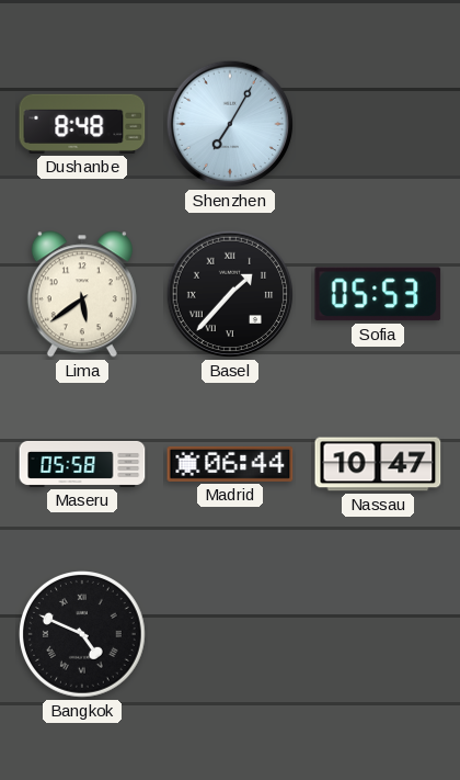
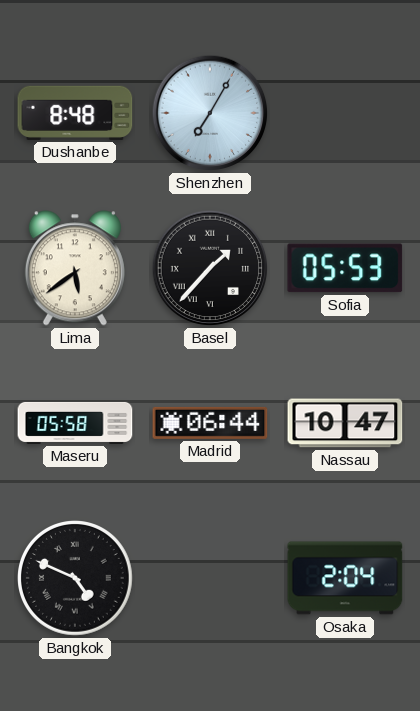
Osaka: none -> 2:04 (345, 578)
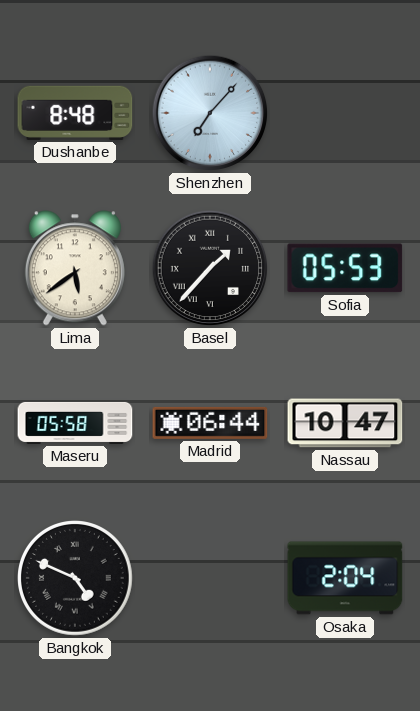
Shenzhen: 7:05 -> 7:07 (210, 113)
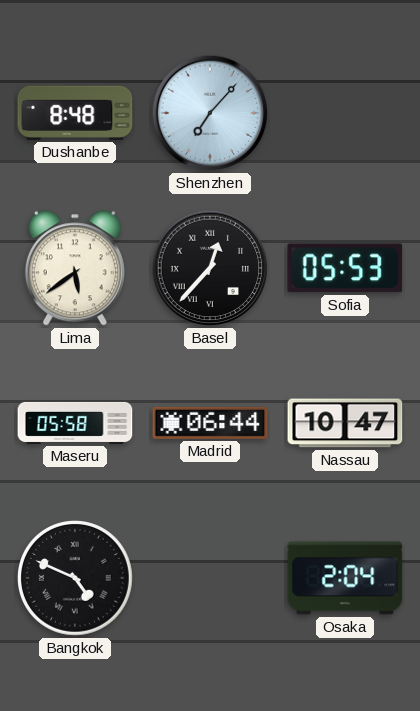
Basel: 1:37 -> 12:37 (210, 268)
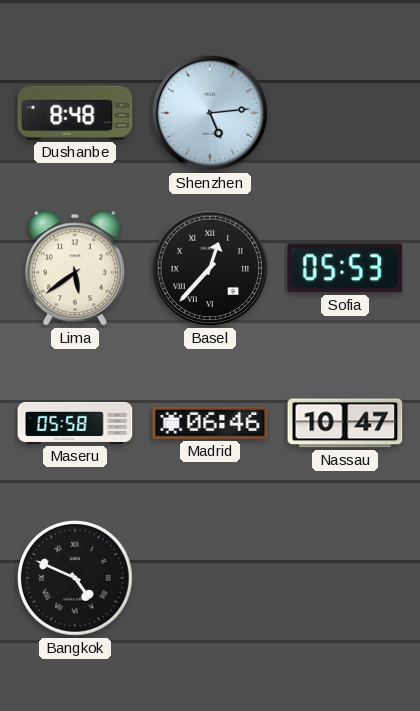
Shenzhen: 7:07 -> 5:14 (210, 113)
Madrid: 06:44 -> 06:46 (210, 423)
Osaka: 2:04 -> none (345, 578)
